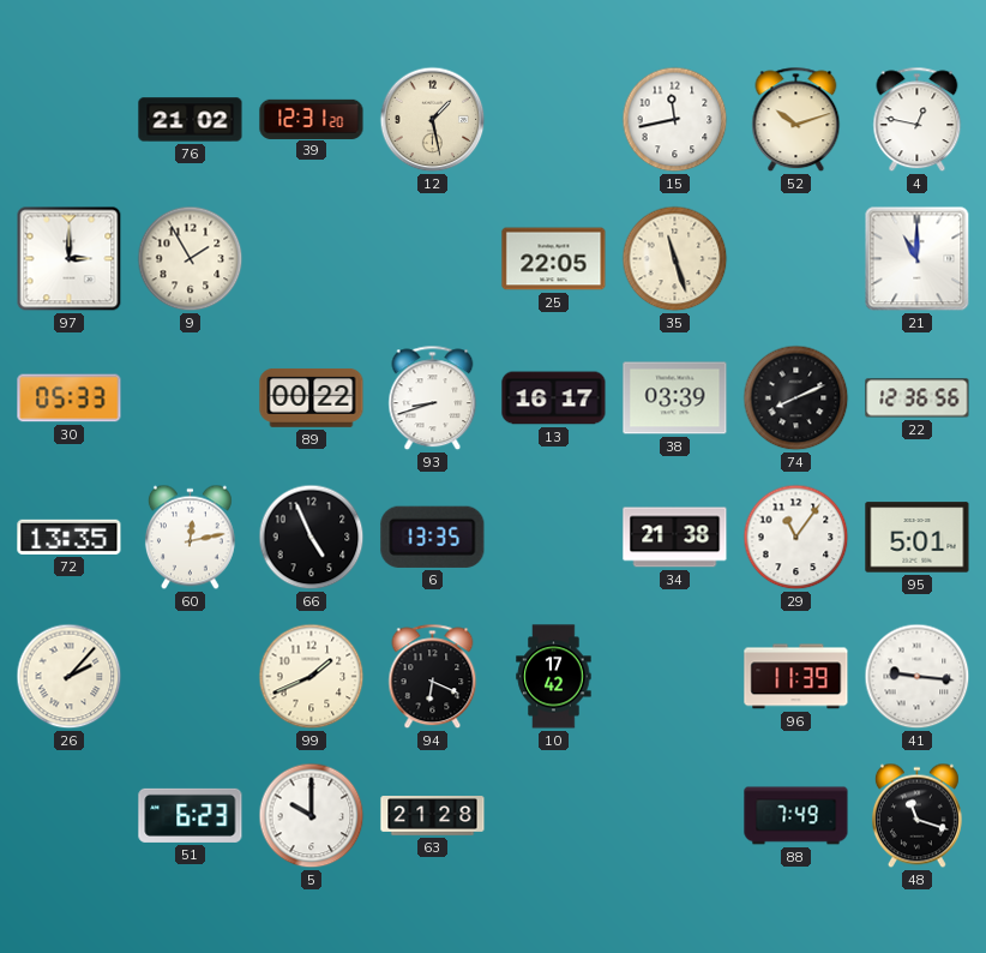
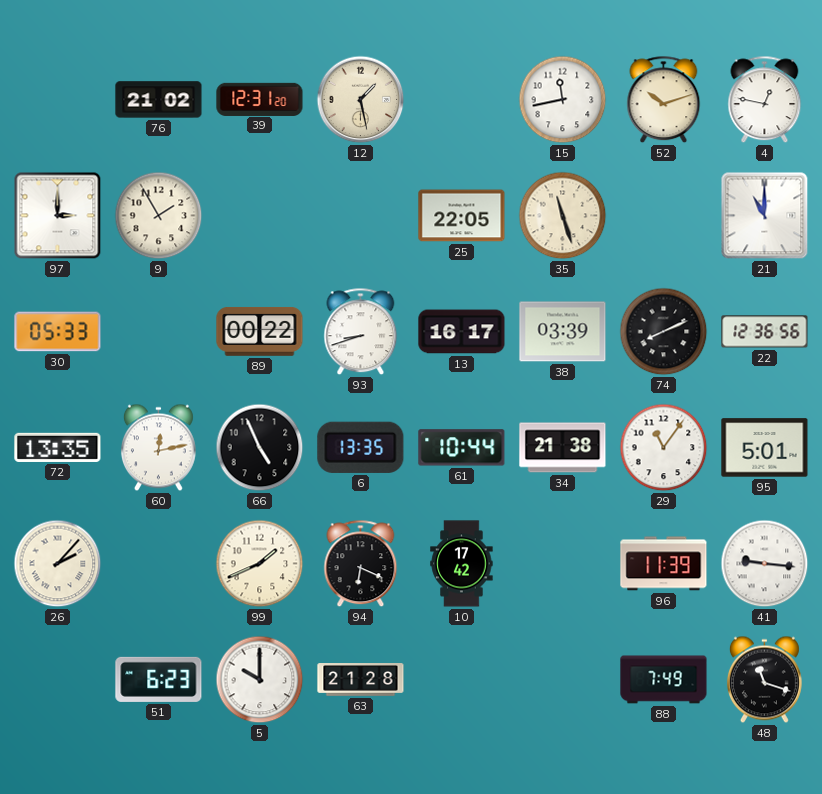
61: none -> 10:44 (462, 448)
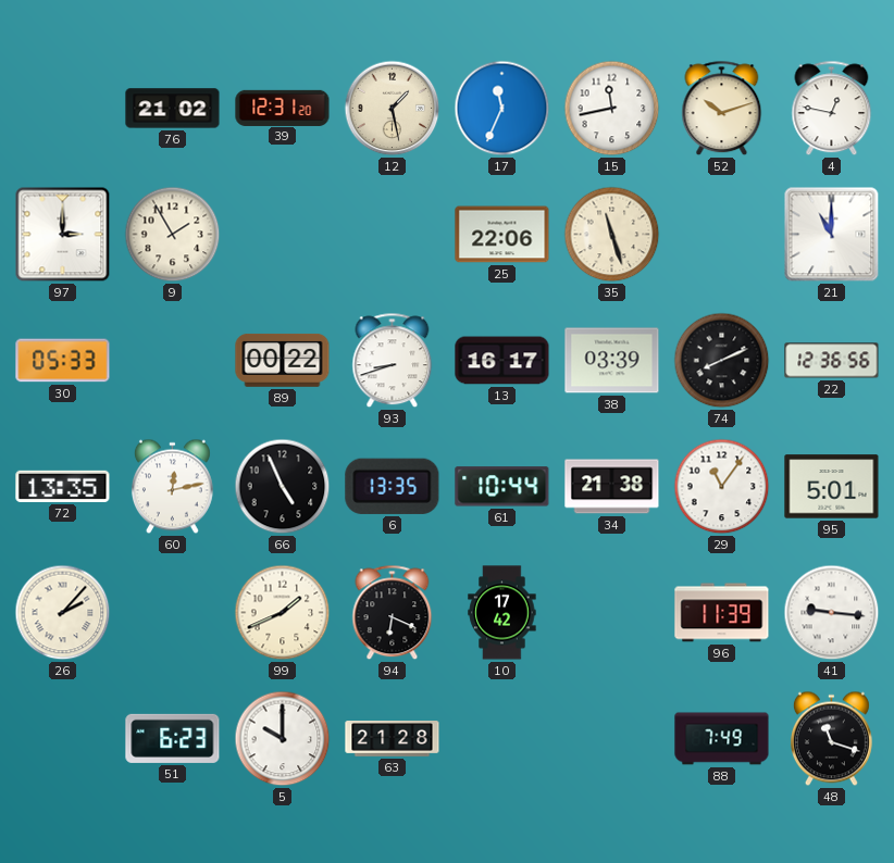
17: none -> 11:34 (502, 109)
25: 22:05 -> 22:06 (502, 235)
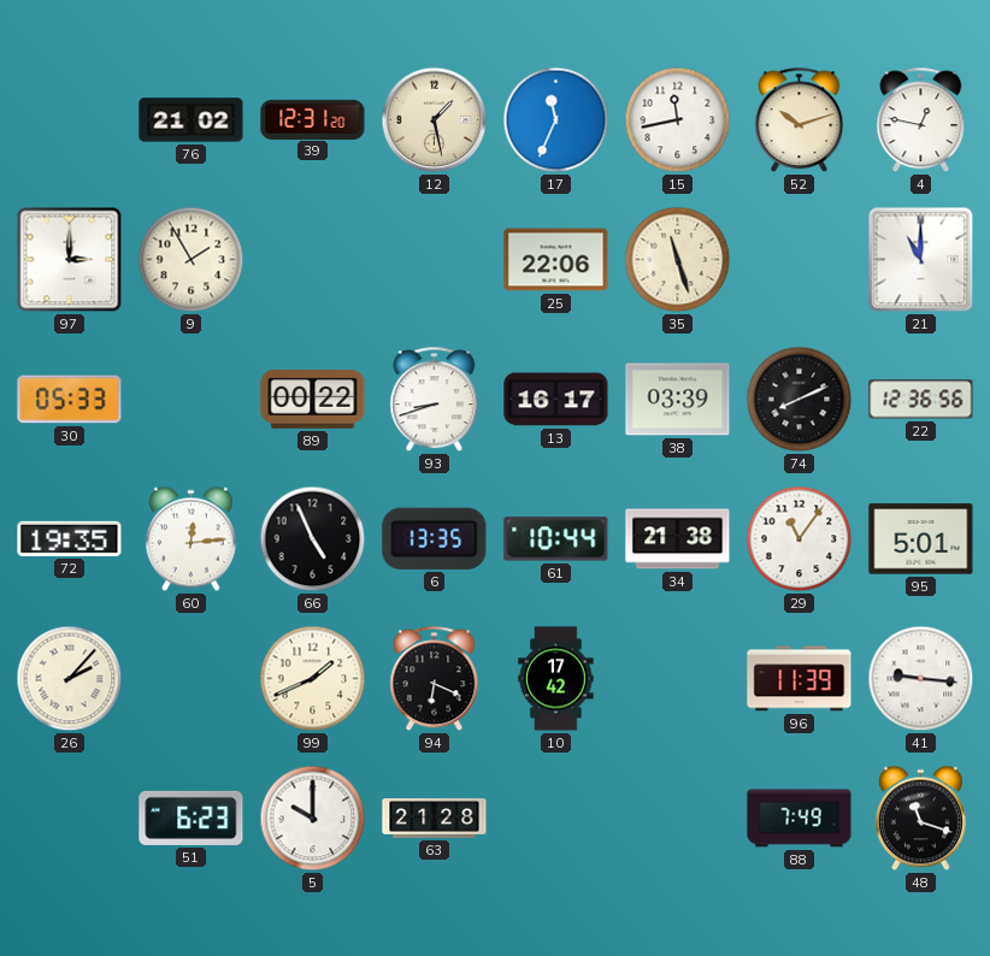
72: 13:35 -> 19:35 (70, 538)
60: 12:13 -> 12:14 (190, 539)
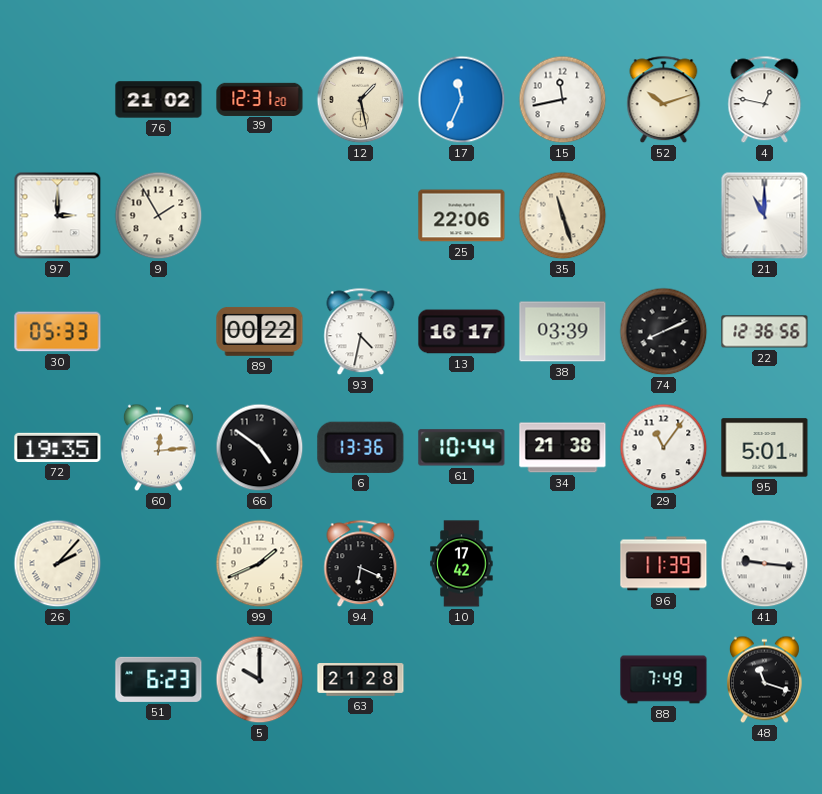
93: 8:42 -> 4:32 (361, 332)
66: 4:56 -> 4:51 (260, 448)
6: 13:35 -> 13:36 (361, 447)
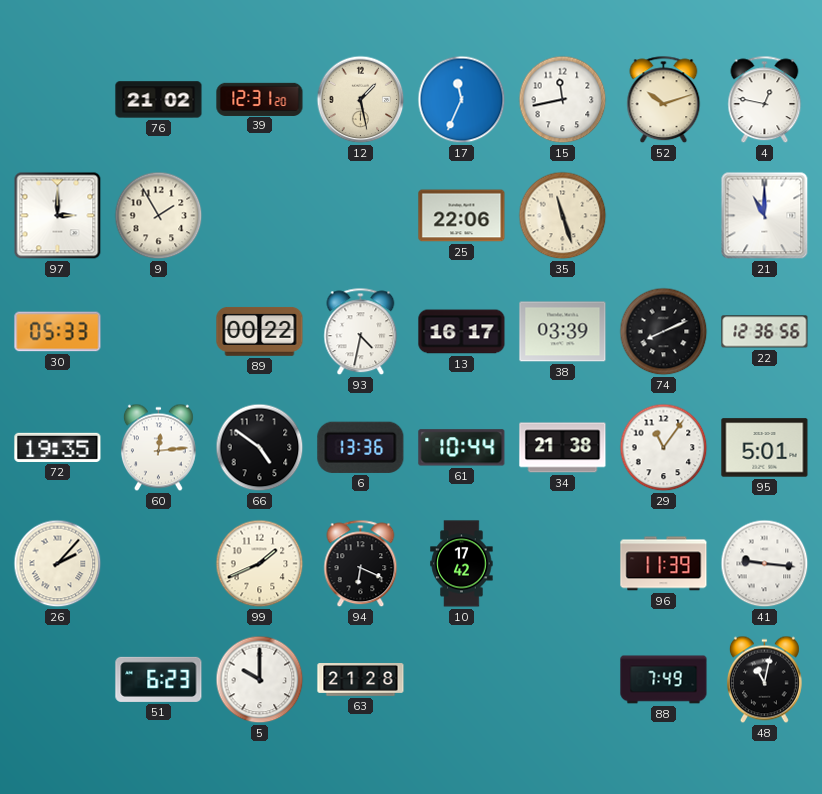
48: 11:18 -> 11:02 (764, 680)
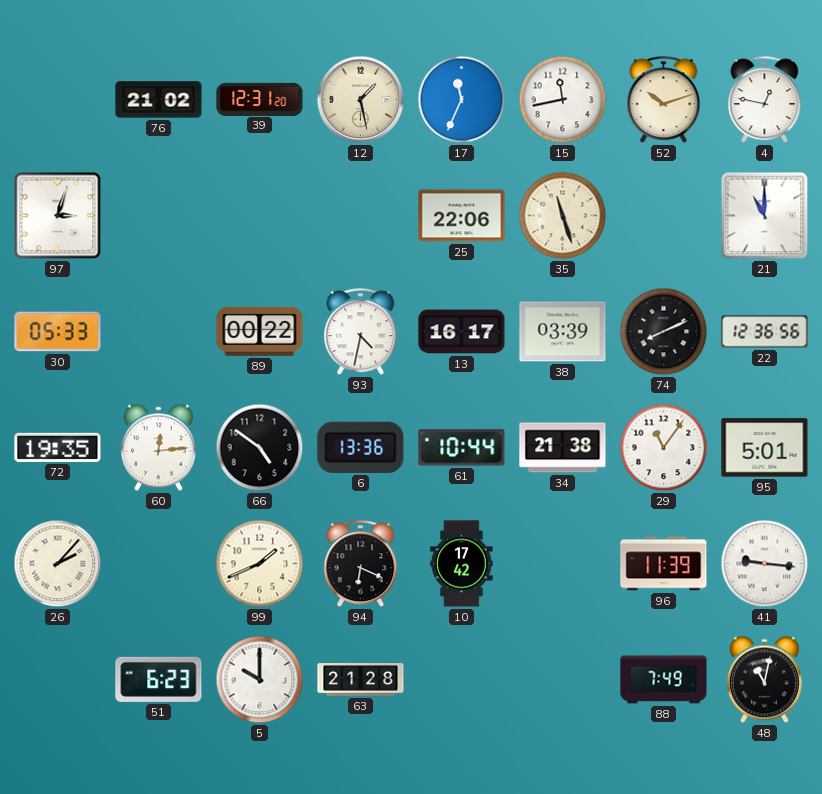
97: 3:00 -> 3:03 (58, 216)
9: 1:55 -> none (159, 216)
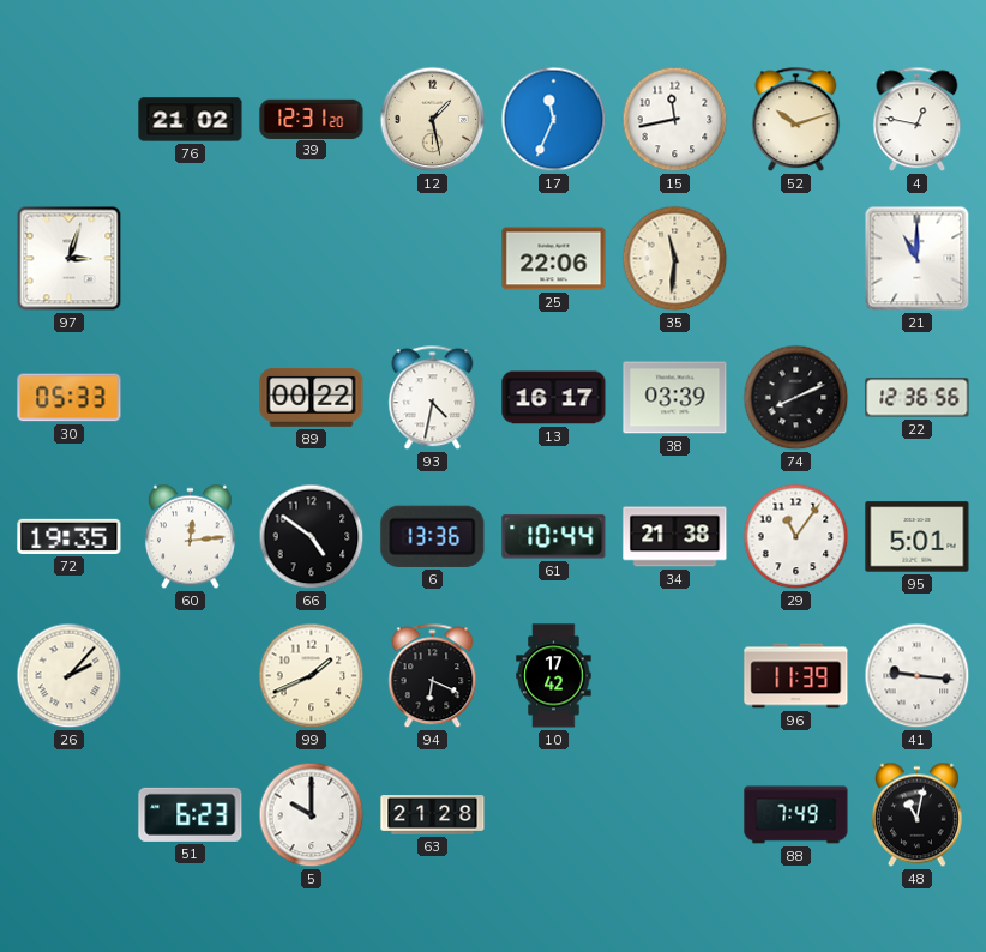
35: 11:27 -> 11:31 (675, 259)
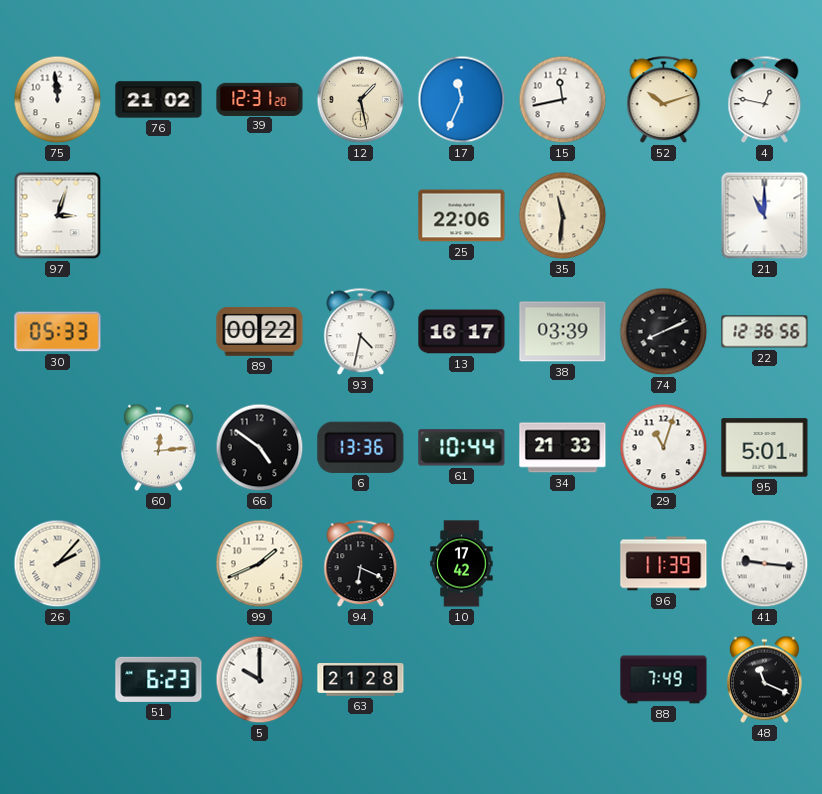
75: none -> 11:59 (58, 100)
72: 19:35 -> none (70, 536)
34: 21:38 -> 21:33 (563, 448)
29: 11:06 -> 11:03 (664, 448)
48: 11:02 -> 11:19 (764, 680)
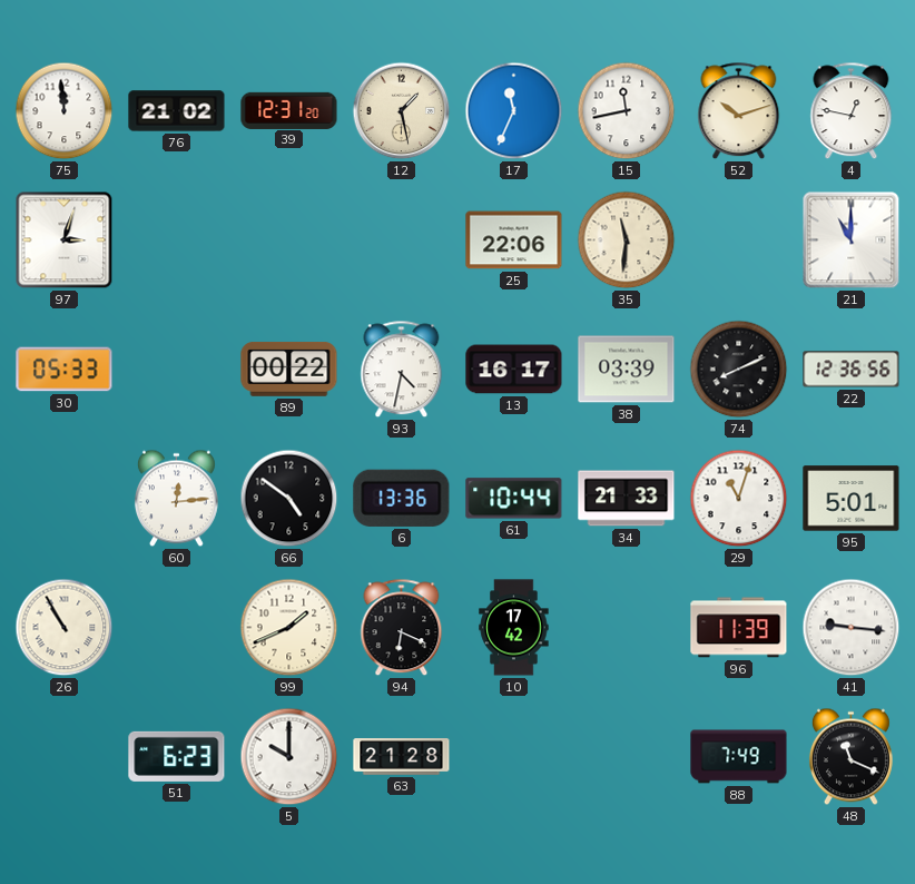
26: 2:07 -> 10:55 (65, 628)
